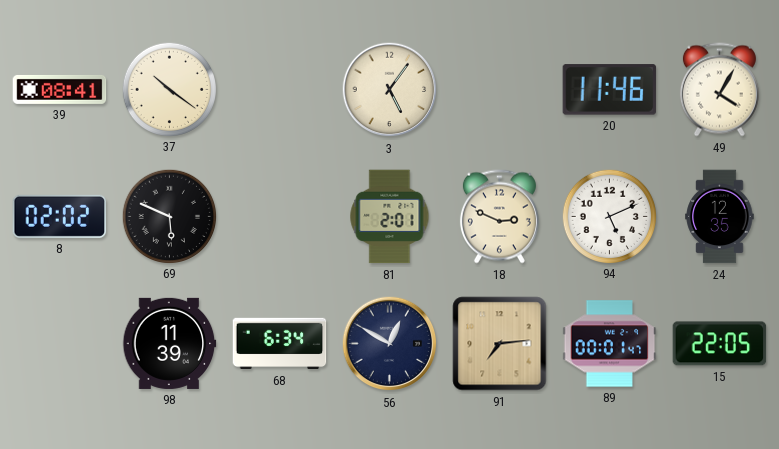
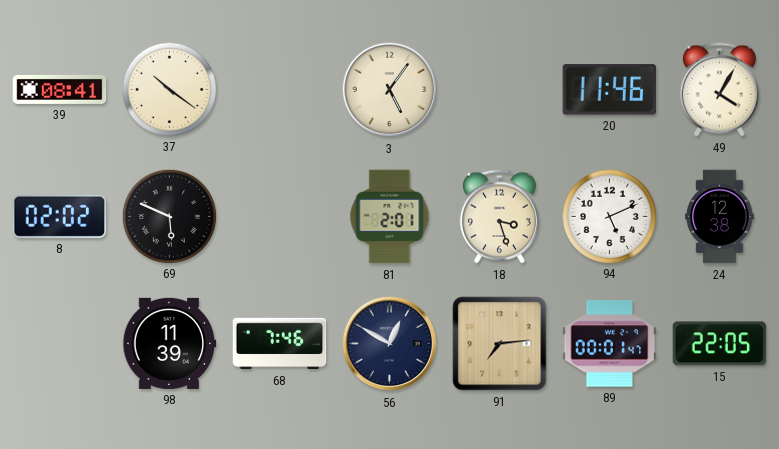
18: 2:49 -> 3:27 (499, 217)
24: 12:35 -> 12:38 (720, 217)
68: 6:34 -> 7:46 (280, 344)
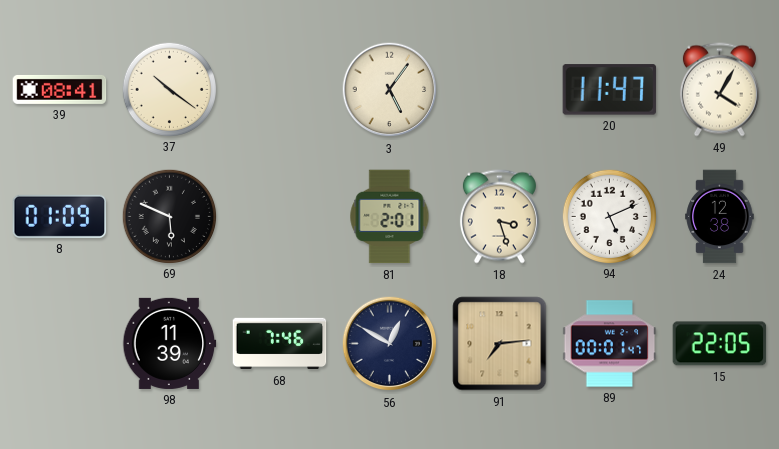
20: 11:46 -> 11:47 (610, 90)
8: 02:02 -> 01:09 (60, 216)
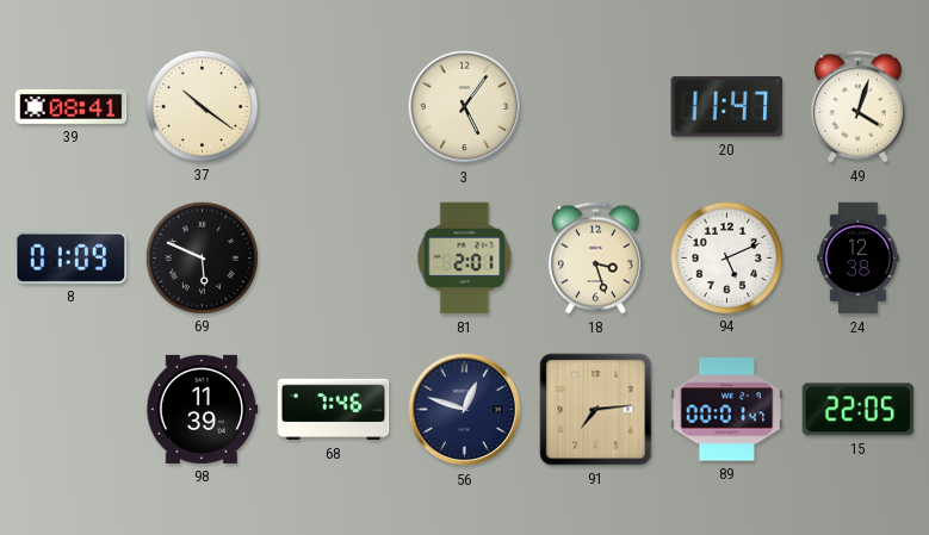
49: 4:05 -> 4:03 (857, 107)
56: 12:50 -> 12:48 (465, 410)
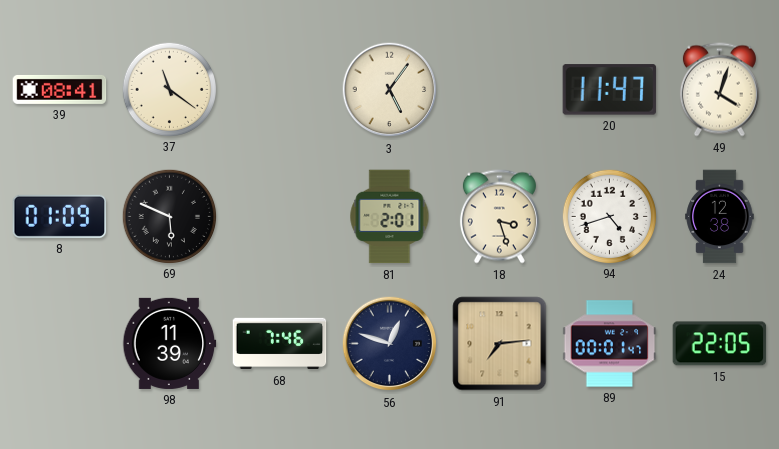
37: 10:21 -> 11:21 (169, 89)
94: 5:11 -> 4:42 (609, 216)
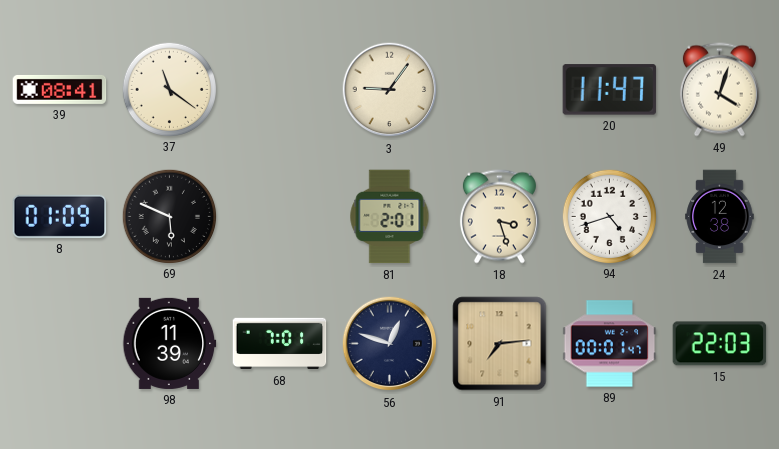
3: 5:06 -> 9:06 (390, 90)
68: 7:46 -> 7:01 (280, 344)
15: 22:05 -> 22:03 (720, 344)
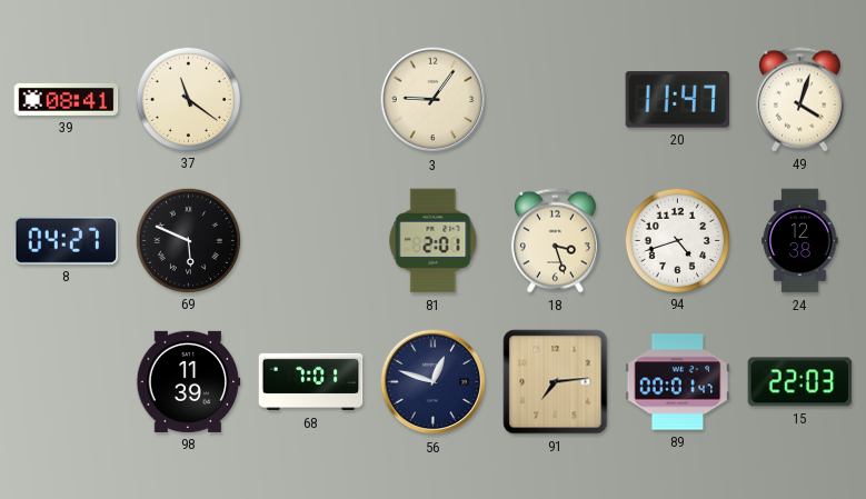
8: 01:09 -> 04:27 (67, 240)
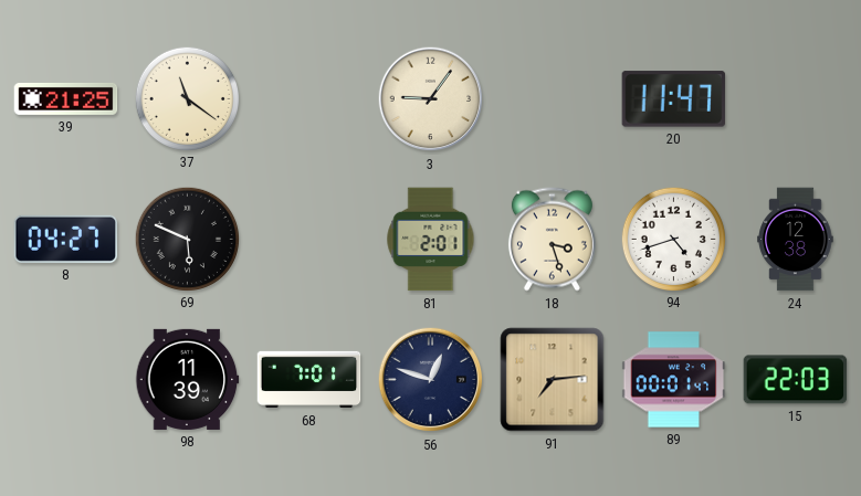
39: 08:41 -> 21:25 (66, 98)
49: 4:03 -> none (799, 100)
